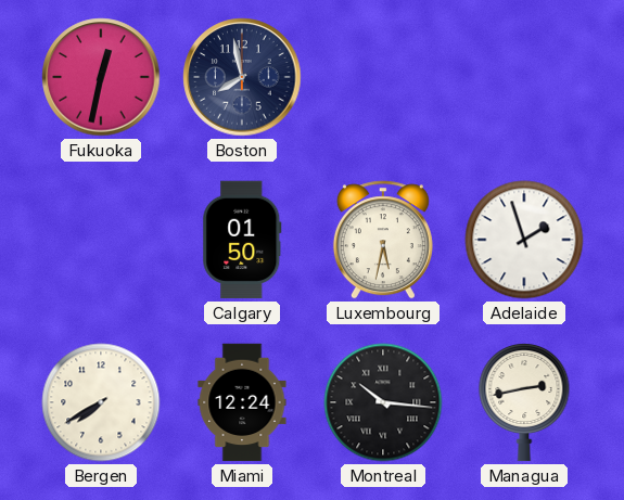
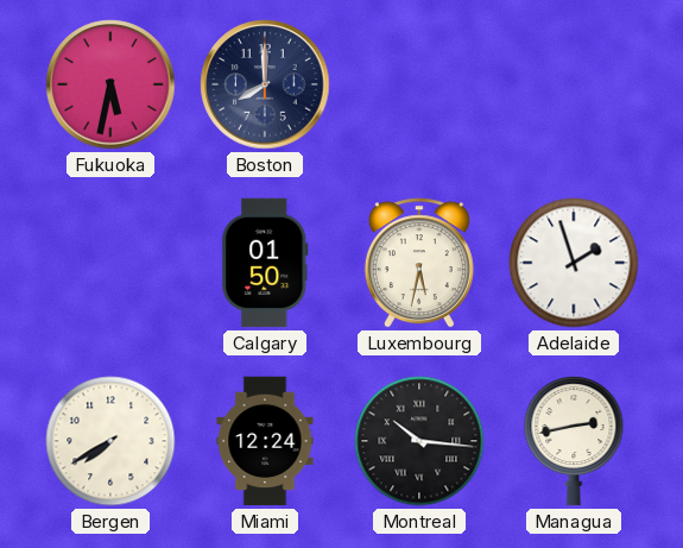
Fukuoka: 12:32 -> 5:32 (110, 84)
Boston: 7:58 -> 8:00 (265, 84)
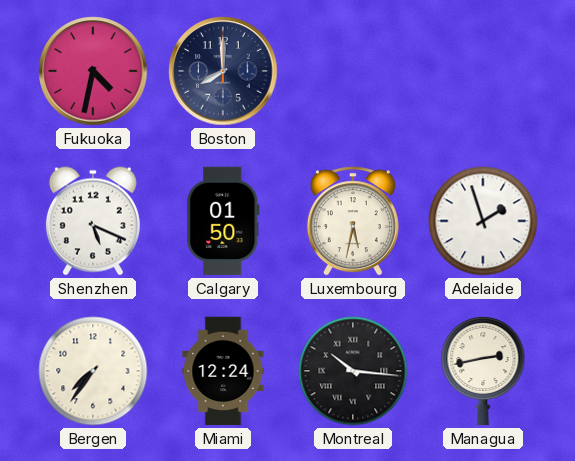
Fukuoka: 5:32 -> 4:32 (93, 71)
Shenzhen: none -> 5:19 (93, 221)
Bergen: 7:40 -> 7:36 (93, 371)
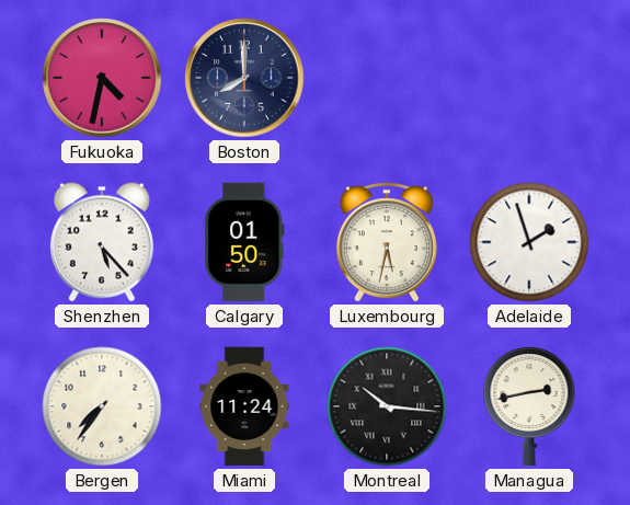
Shenzhen: 5:19 -> 5:23 (102, 242)
Miami: 12:24 -> 11:24 (244, 406)
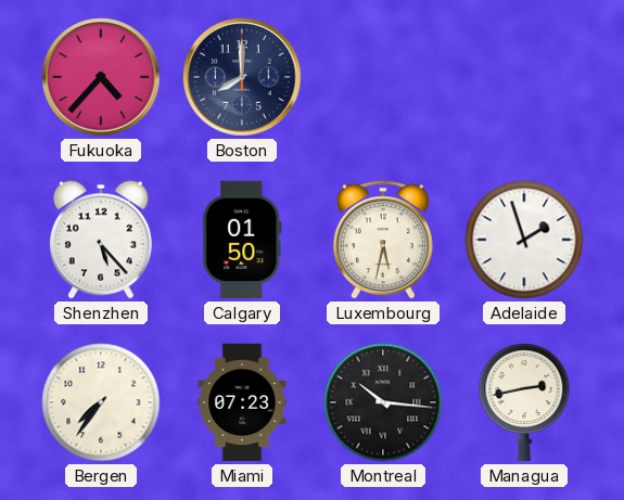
Fukuoka: 4:32 -> 4:37 (101, 77)
Miami: 11:24 -> 07:23 (242, 402)
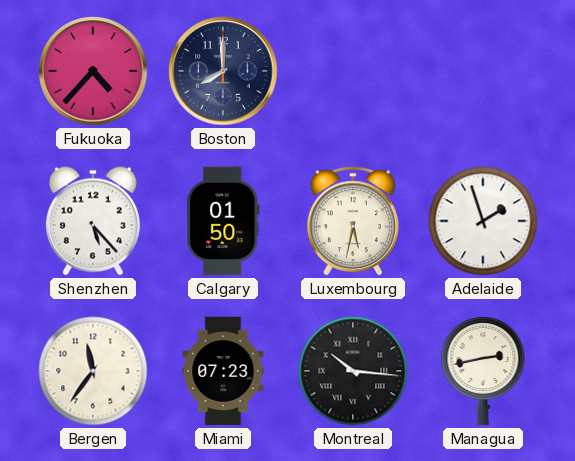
Bergen: 7:36 -> 11:36 (93, 371)
